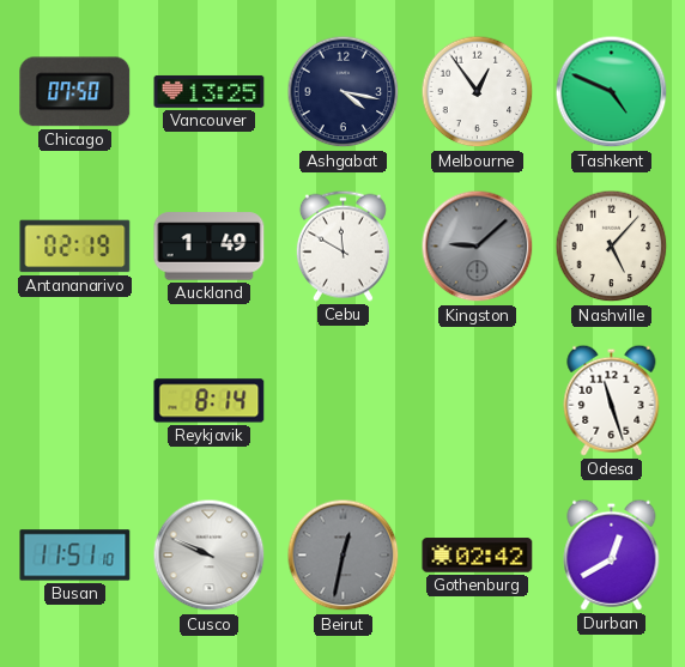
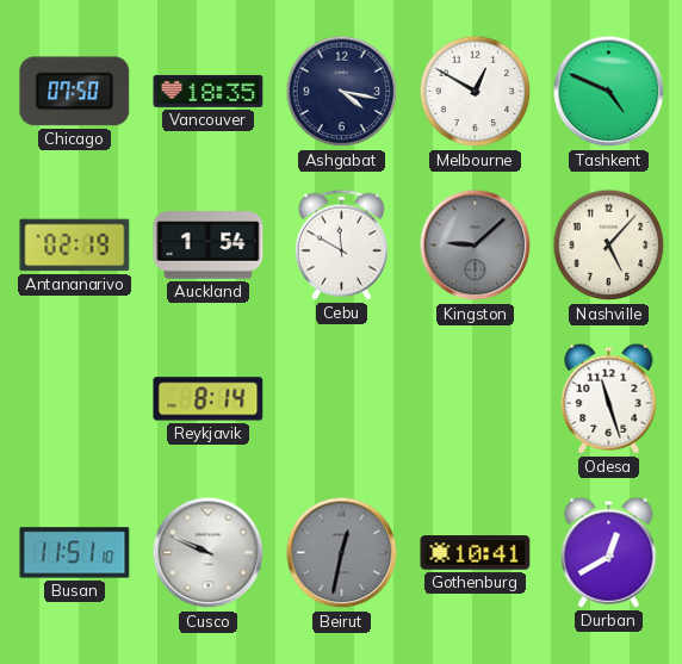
Vancouver: 13:25 -> 18:35 (209, 92)
Melbourne: 12:54 -> 12:50 (476, 92)
Auckland: 1:49 -> 1:54 (209, 246)
Gothenburg: 02:42 -> 10:41 (476, 553)
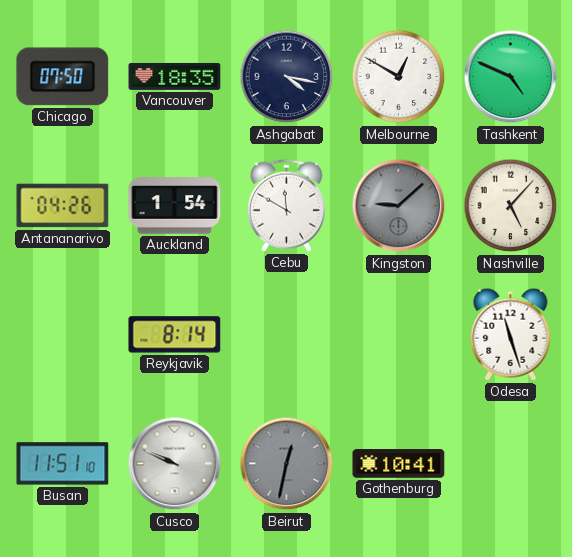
Antananarivo: 02:19 -> 04:26 (63, 206)
Durban: 12:40 -> none (609, 552)
